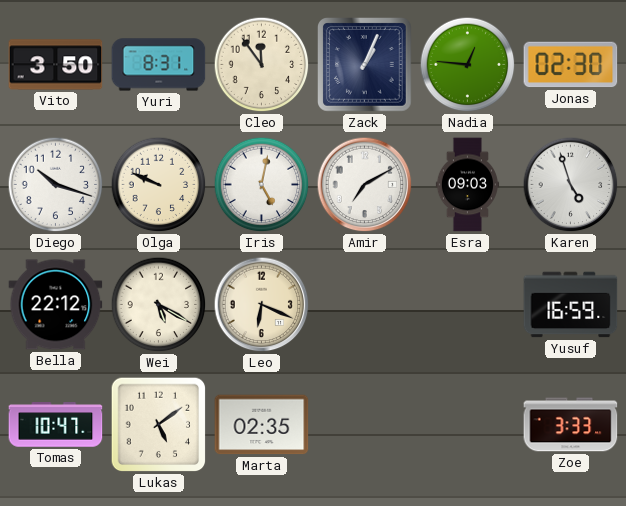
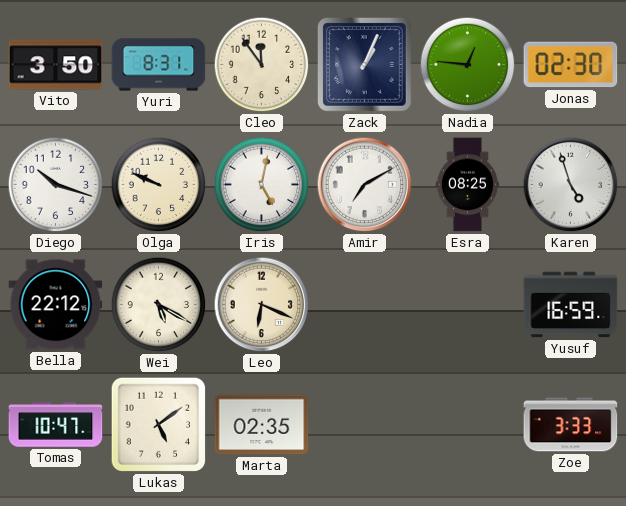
Esra: 09:03 -> 08:25 (467, 185)
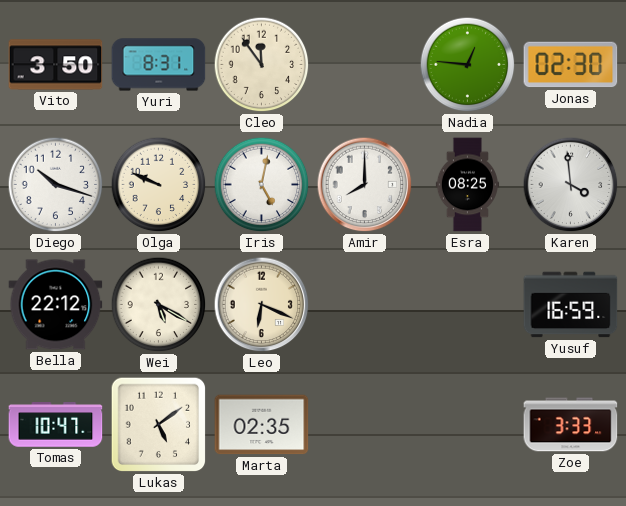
Zack: 1:04 -> none (365, 65)
Amir: 7:10 -> 8:00 (365, 185)
Karen: 4:57 -> 3:59 (571, 185)
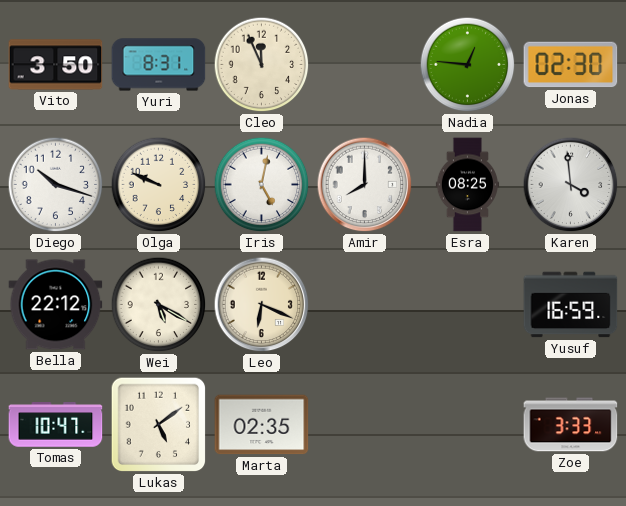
Cleo: 11:54 -> 11:56 (262, 65)
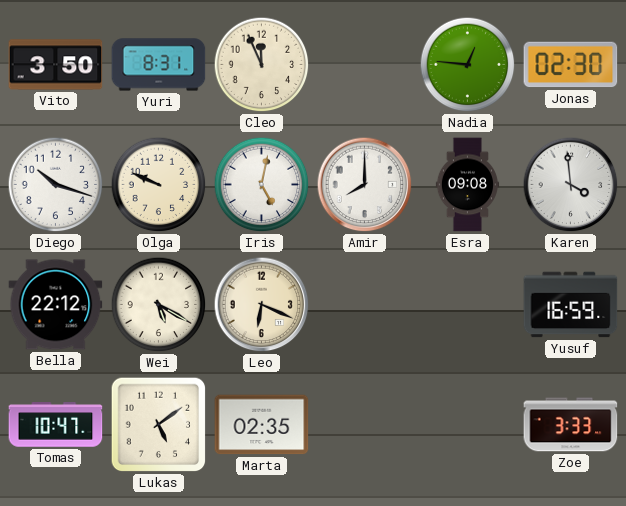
Esra: 08:25 -> 09:08 (467, 185)
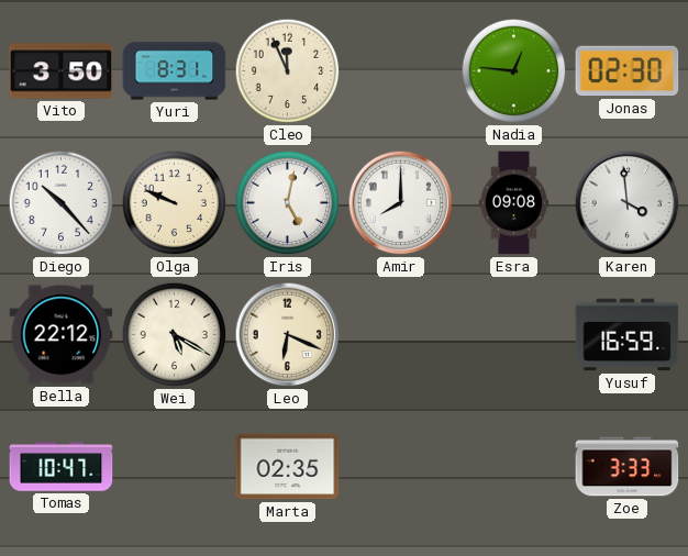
Diego: 10:18 -> 10:23 (62, 203)
Lukas: 5:09 -> none (159, 425)
